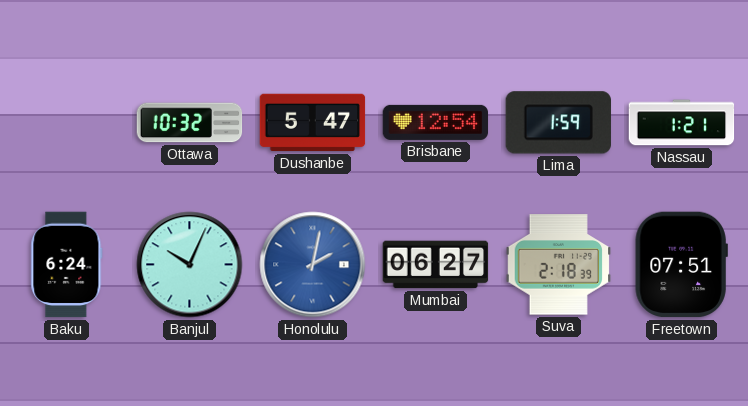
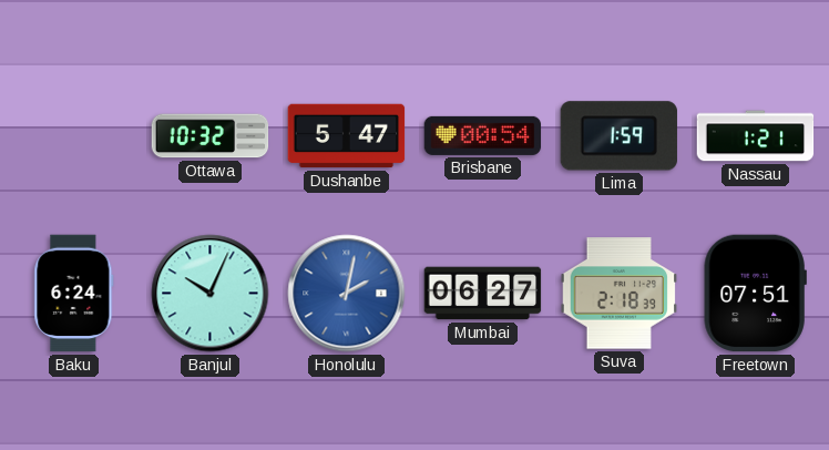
Brisbane: 12:54 -> 00:54 (483, 135)
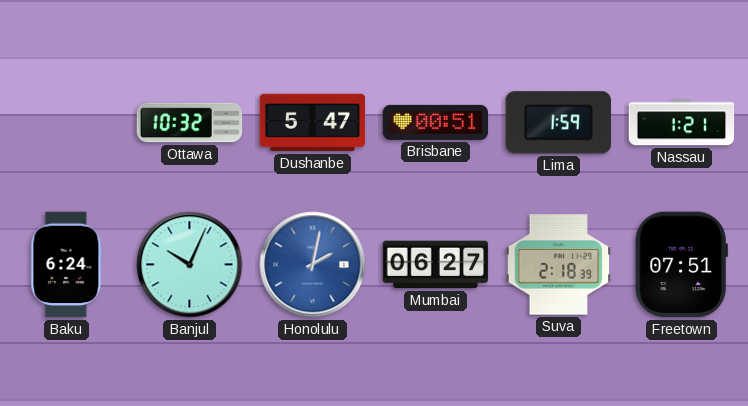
Brisbane: 00:54 -> 00:51 (436, 122)
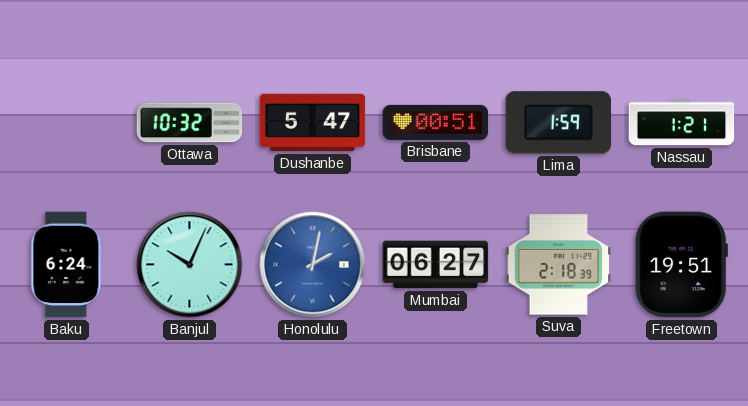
Freetown: 07:51 -> 19:51 (681, 265)
